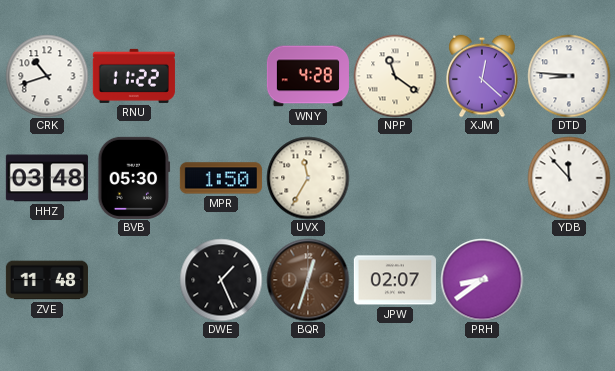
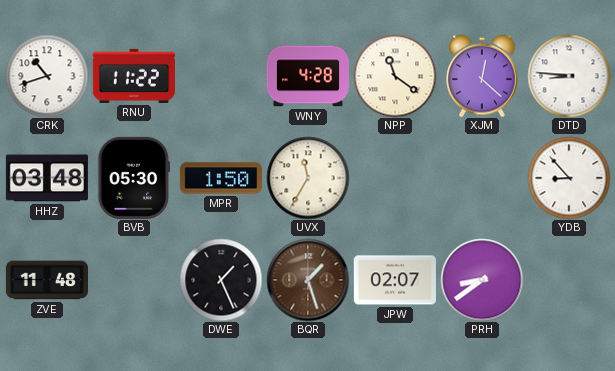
YDB: 11:53 -> 8:53 (569, 178)
BQR: 12:33 -> 1:27 (308, 280)
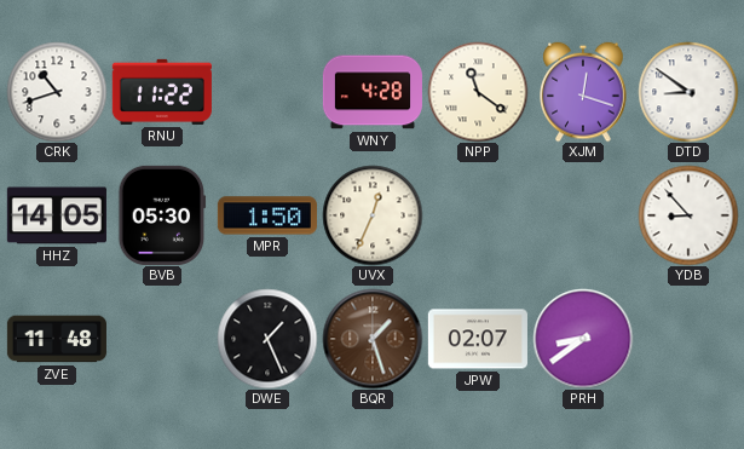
XJM: 12:22 -> 12:18 (583, 92)
DTD: 8:46 -> 8:51 (688, 92)
HHZ: 03:48 -> 14:05 (57, 215)
UVX: 11:35 -> 12:34 (373, 215)
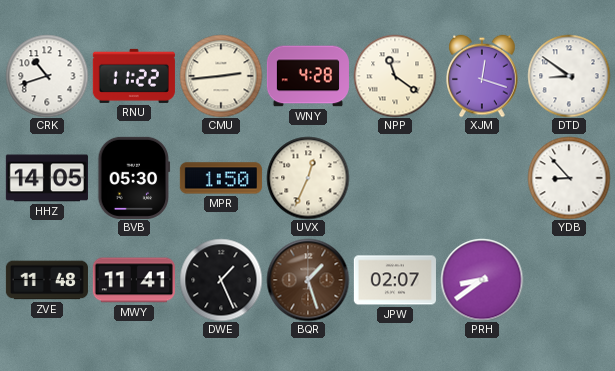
CMU: none -> 2:44 (221, 76)
MWY: none -> 11:41 (134, 280)
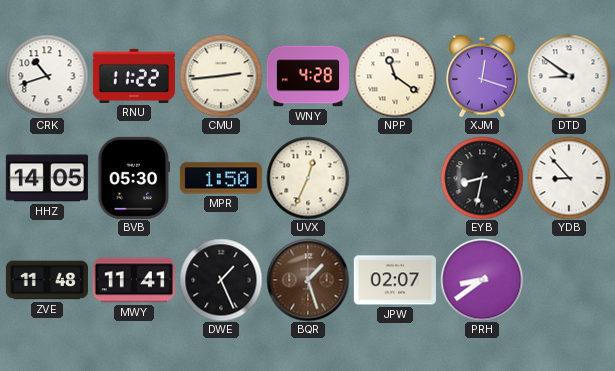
EYB: none -> 8:32 (482, 178)
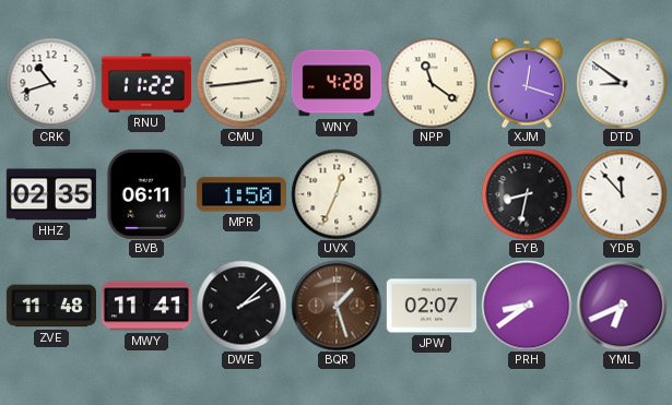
HHZ: 14:05 -> 02:35 (51, 194)
BVB: 05:30 -> 06:11 (146, 194)
YDB: 8:53 -> 11:53 (622, 194)
DWE: 1:26 -> 2:08 (241, 306)
YML: none -> 6:41 (622, 306)
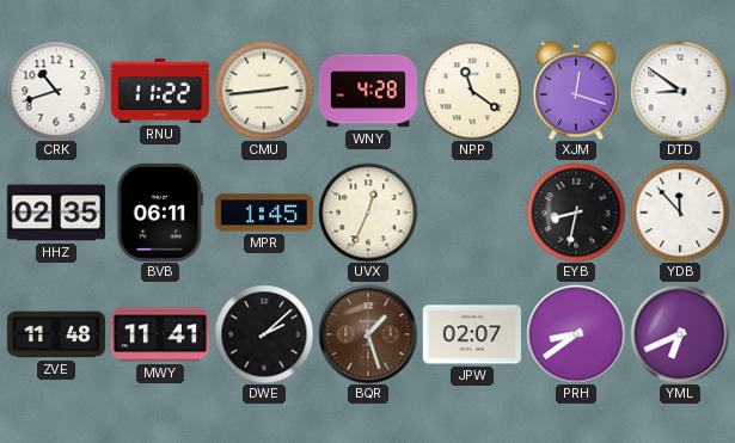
MPR: 1:50 -> 1:45 (264, 213)
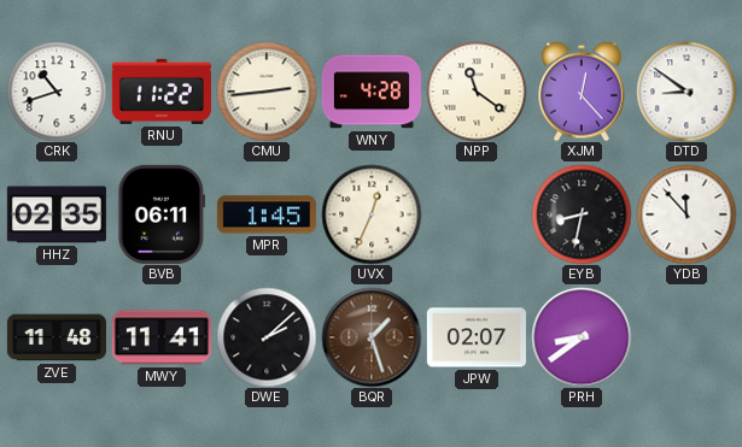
XJM: 12:18 -> 12:23 (582, 92)
YML: 6:41 -> none (680, 334)
